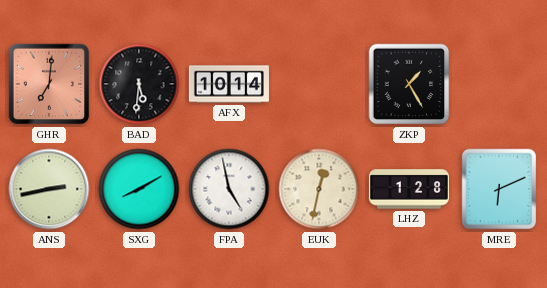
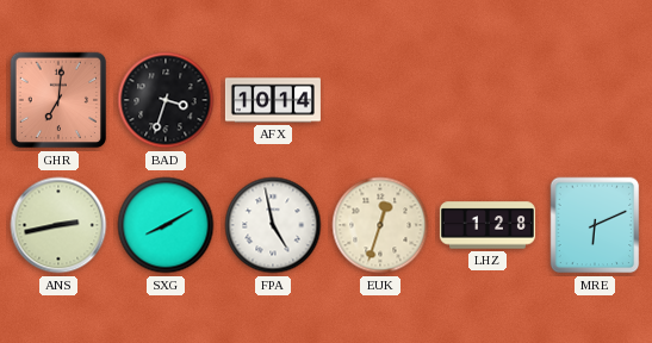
BAD: 5:31 -> 3:33 (166, 100)
ZKP: 1:25 -> none (409, 84)
EUK: 12:32 -> 12:33 (380, 225)
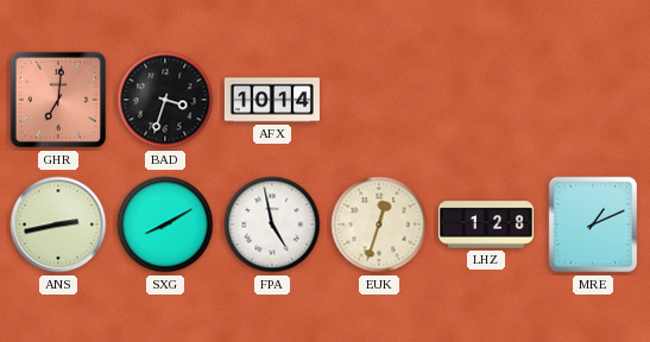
MRE: 6:11 -> 1:11 (593, 224)
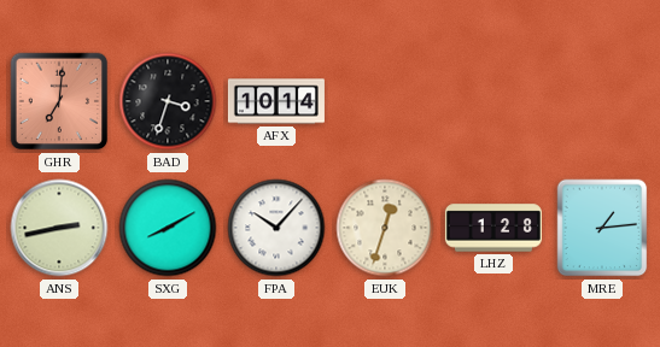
FPA: 4:58 -> 10:07 (276, 228)
MRE: 1:11 -> 1:14 (602, 228)
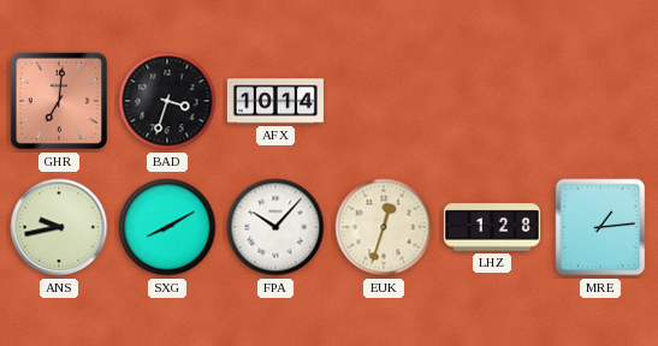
ANS: 2:43 -> 9:43 (59, 227)
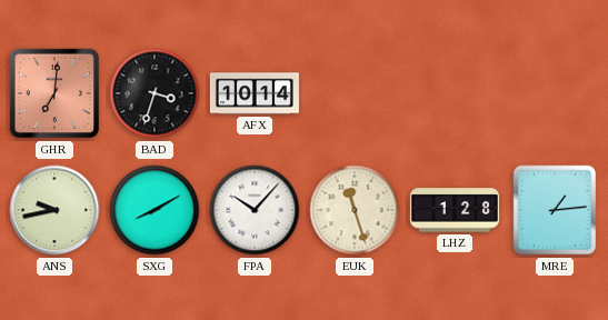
EUK: 12:33 -> 11:27 (355, 210)
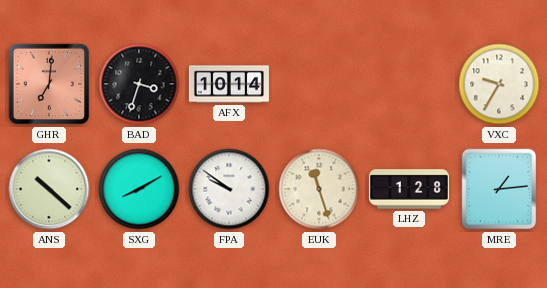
VXC: none -> 9:35 (499, 84)
ANS: 9:43 -> 10:22 (49, 189)
FPA: 10:07 -> 9:51 (229, 189)
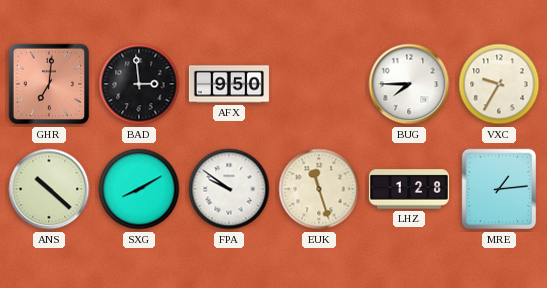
BAD: 3:33 -> 2:59 (139, 84)
AFX: 10:14 -> 9:50 (229, 84)
BUG: none -> 7:45 (409, 84)
